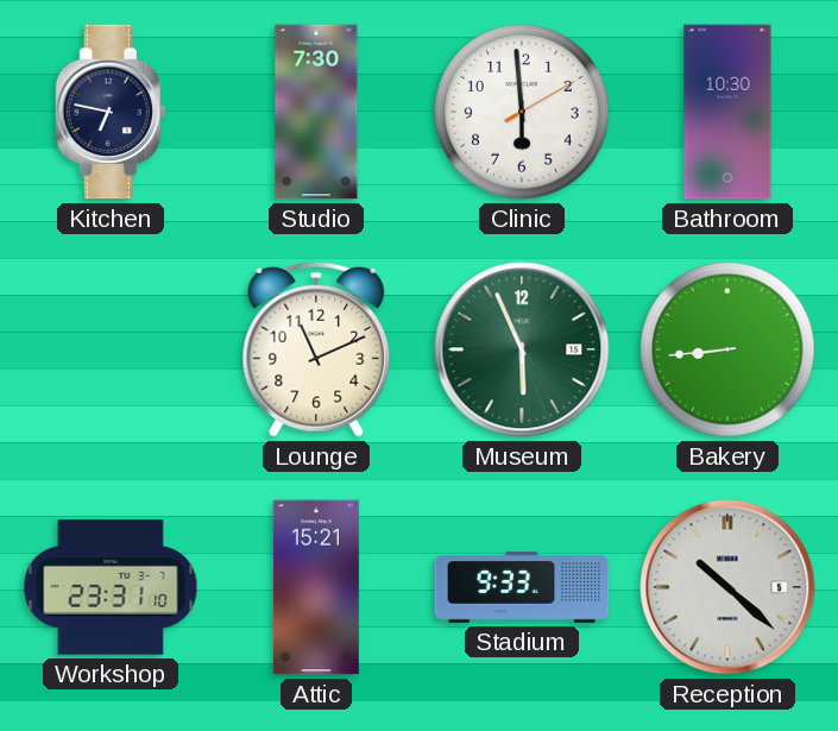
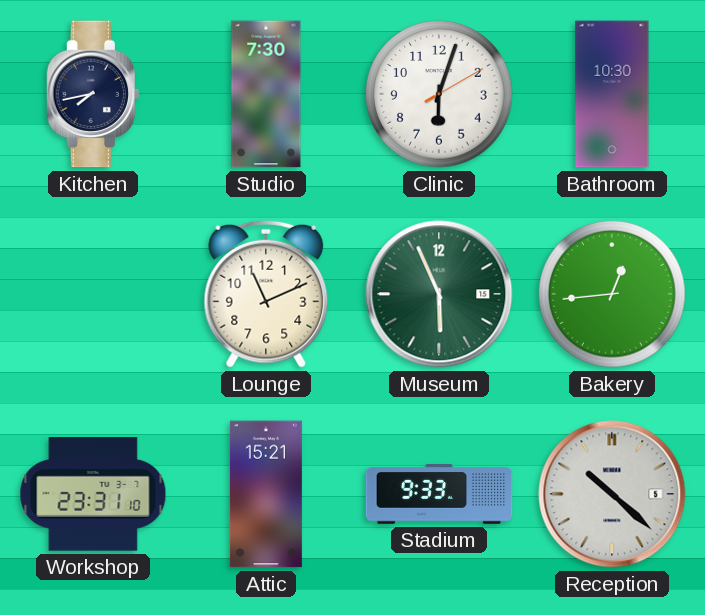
Kitchen: 6:47 -> 7:43 (93, 94)
Clinic: 5:59 -> 6:03 (439, 94)
Bakery: 8:44 -> 12:44 (612, 294)
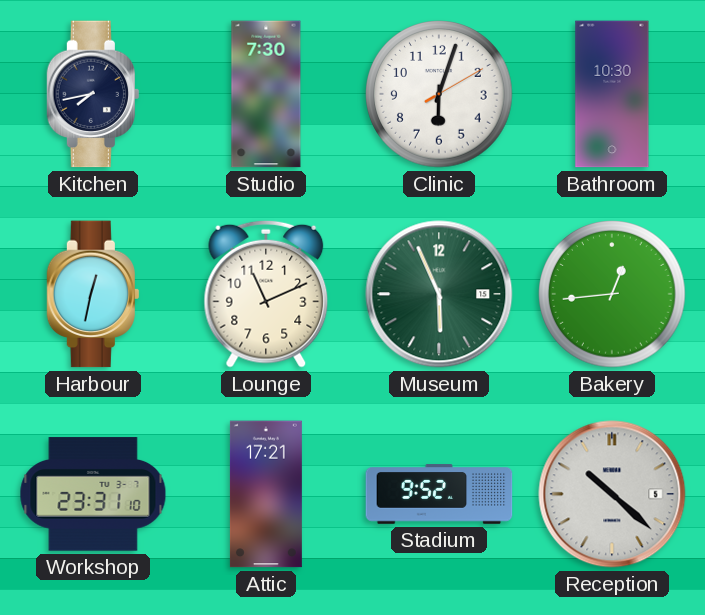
Harbour: none -> 12:32 (93, 294)
Attic: 15:21 -> 17:21 (266, 494)
Stadium: 9:33 -> 9:52 (439, 494)
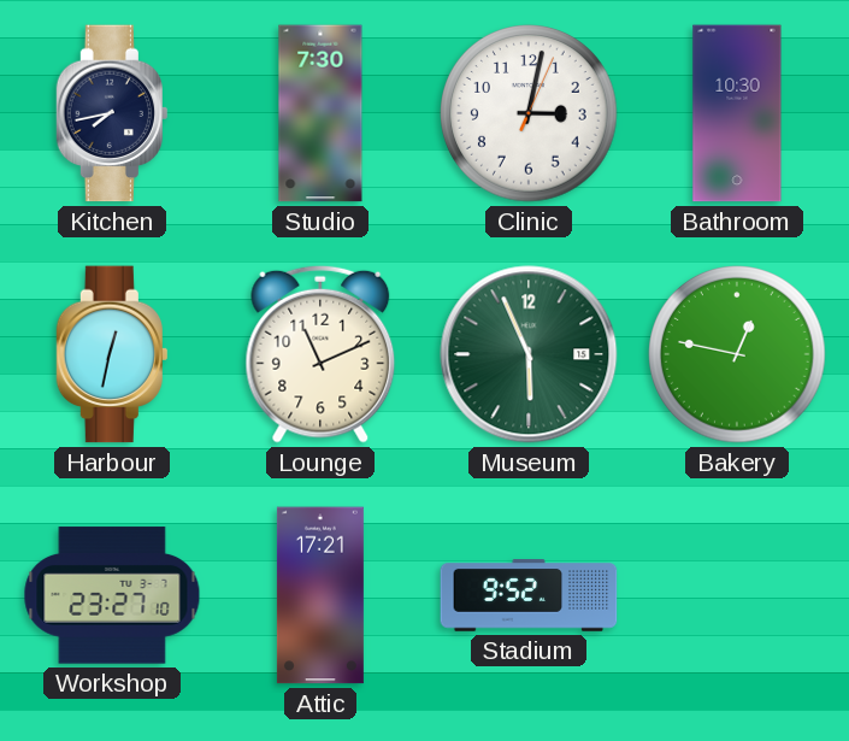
Clinic: 6:03 -> 3:02 (529, 113)
Bakery: 12:44 -> 12:47 (737, 354)
Workshop: 23:31 -> 23:27 (112, 595)
Reception: 10:22 -> none (612, 494)
